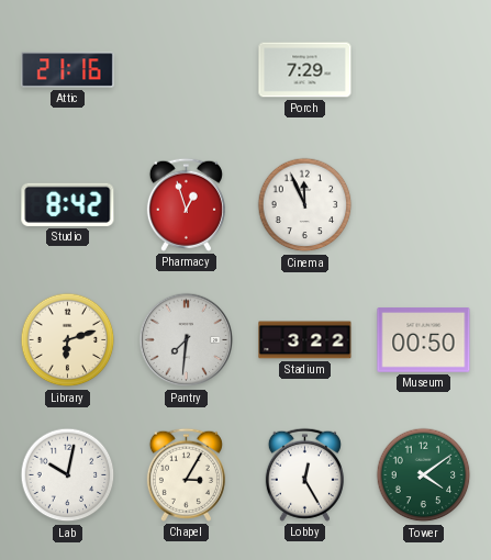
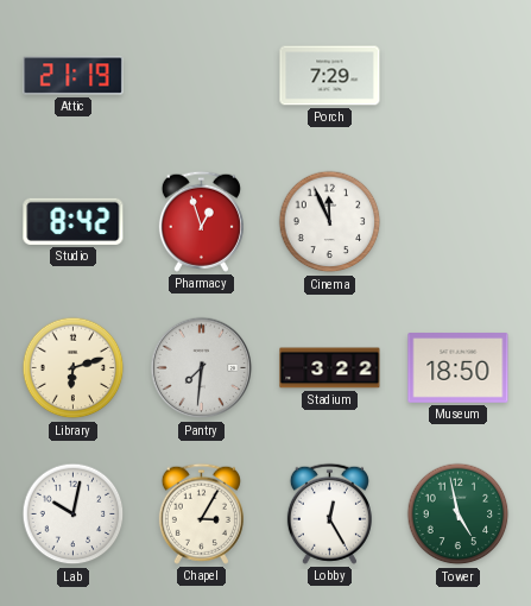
Attic: 21:16 -> 21:19 (74, 76)
Museum: 00:50 -> 18:50 (459, 368)
Tower: 4:09 -> 4:58 (459, 515)
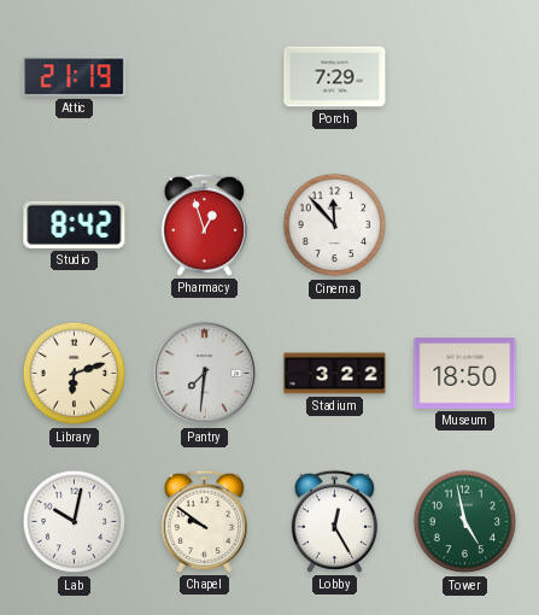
Cinema: 11:56 -> 11:53 (335, 225)
Chapel: 3:05 -> 9:51 (204, 521)
